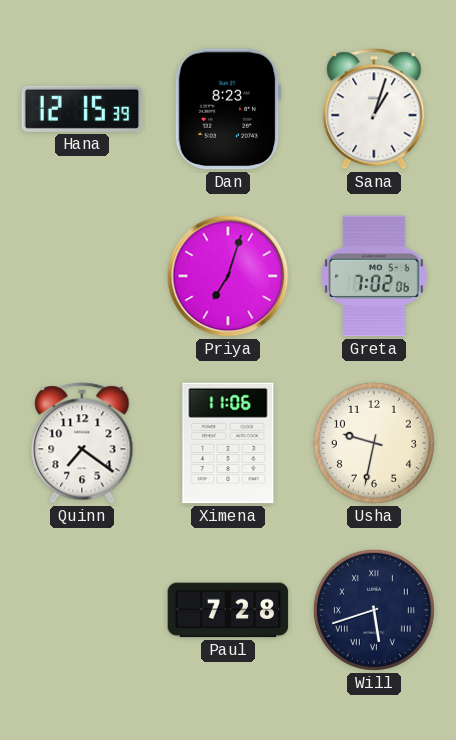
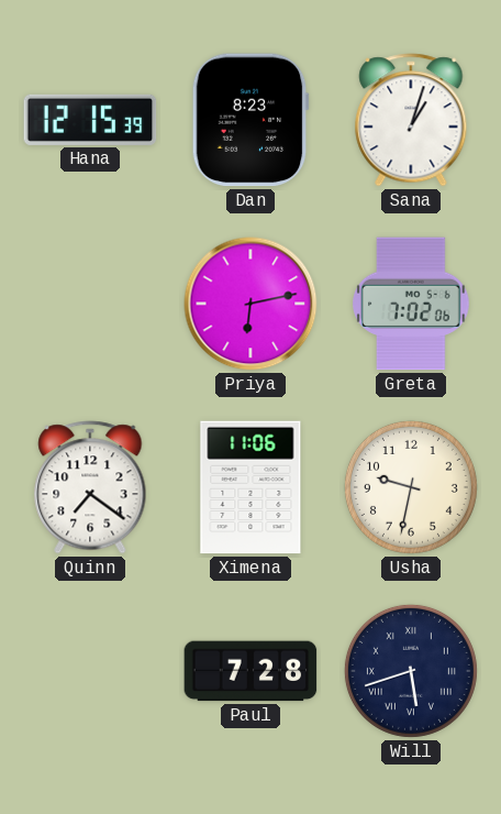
Priya: 7:03 -> 6:13 (250, 304)
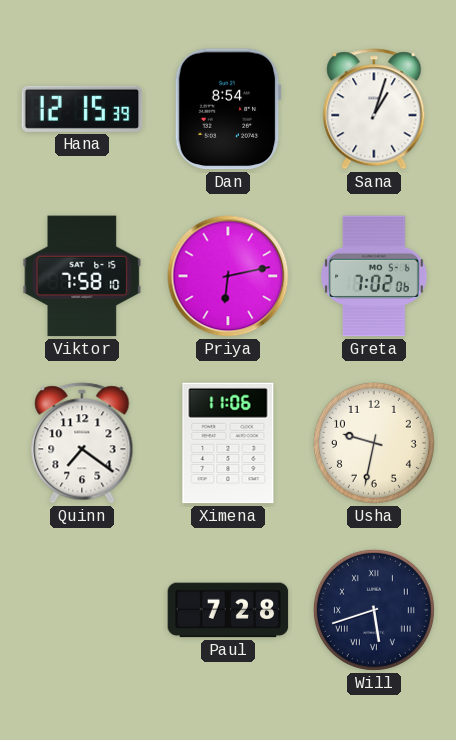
Dan: 8:23 -> 8:54 (228, 109)
Viktor: none -> 7:58 (82, 276)
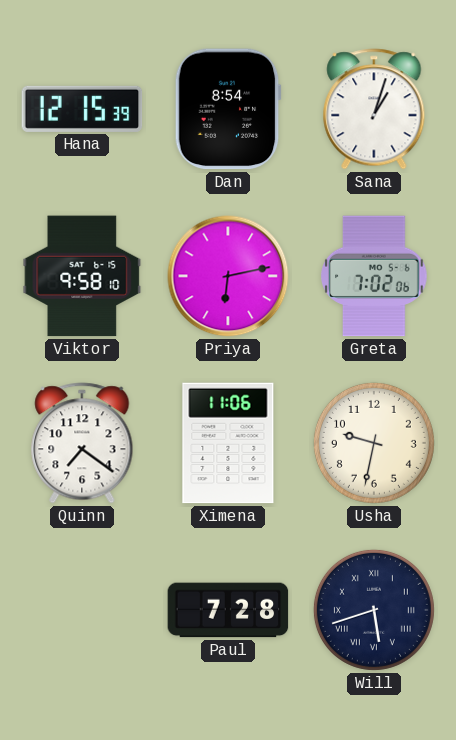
Viktor: 7:58 -> 9:58 (82, 276)
